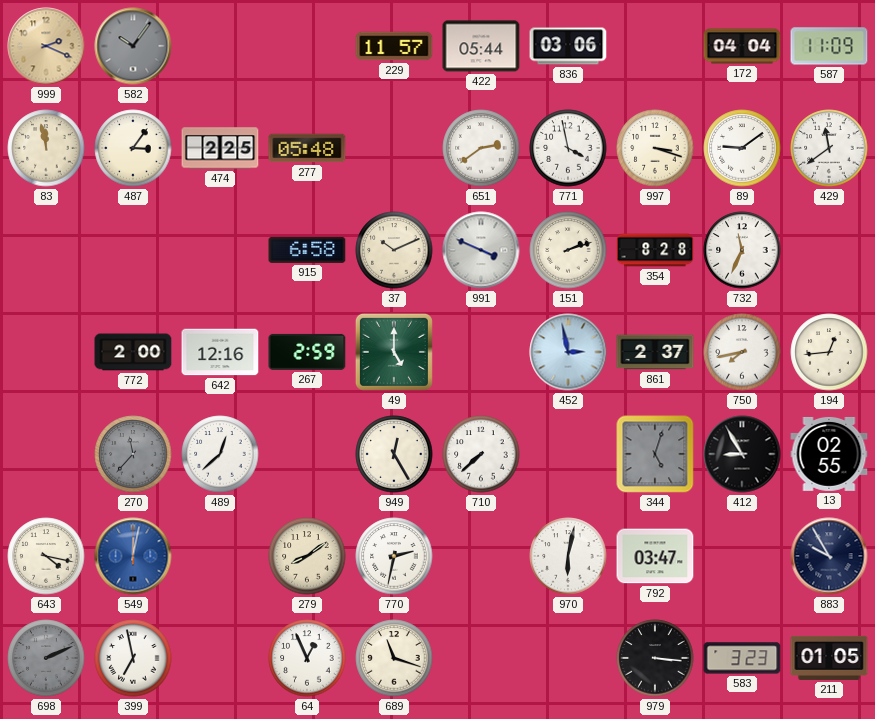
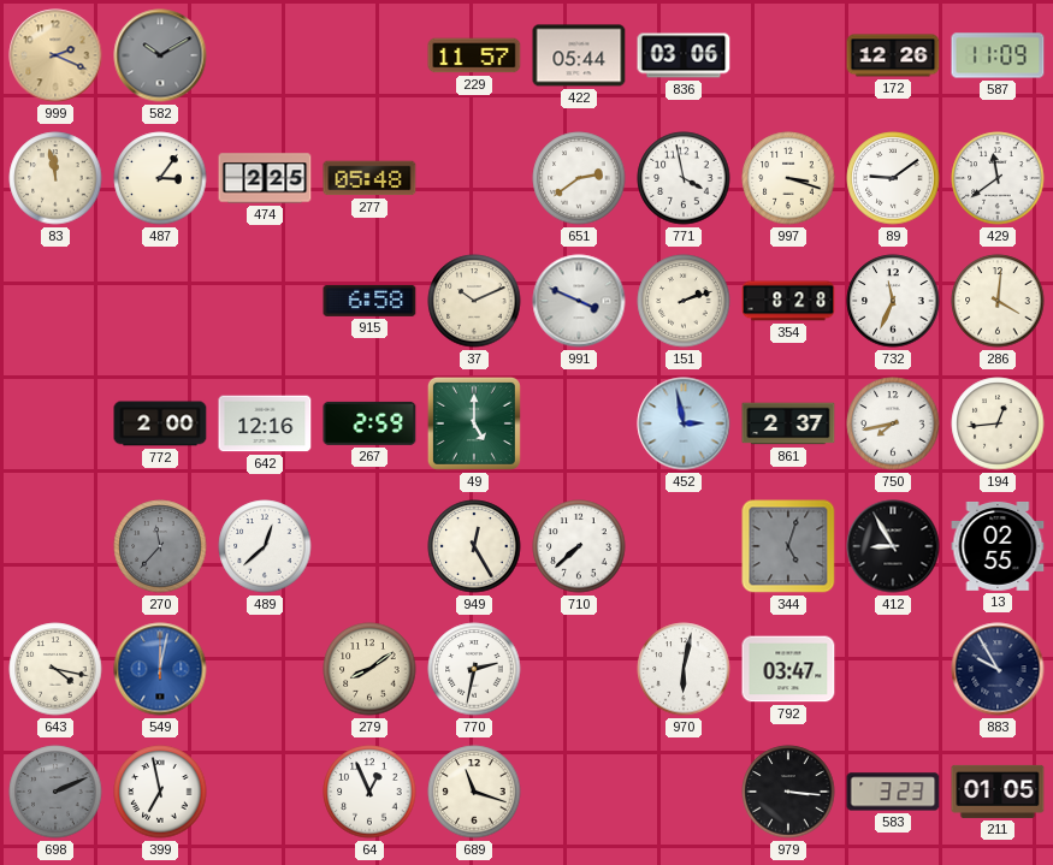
582: 10:06 -> 10:10 (160, 55)
172: 04:04 -> 12:26 (893, 55)
286: none -> 4:01 (998, 301)
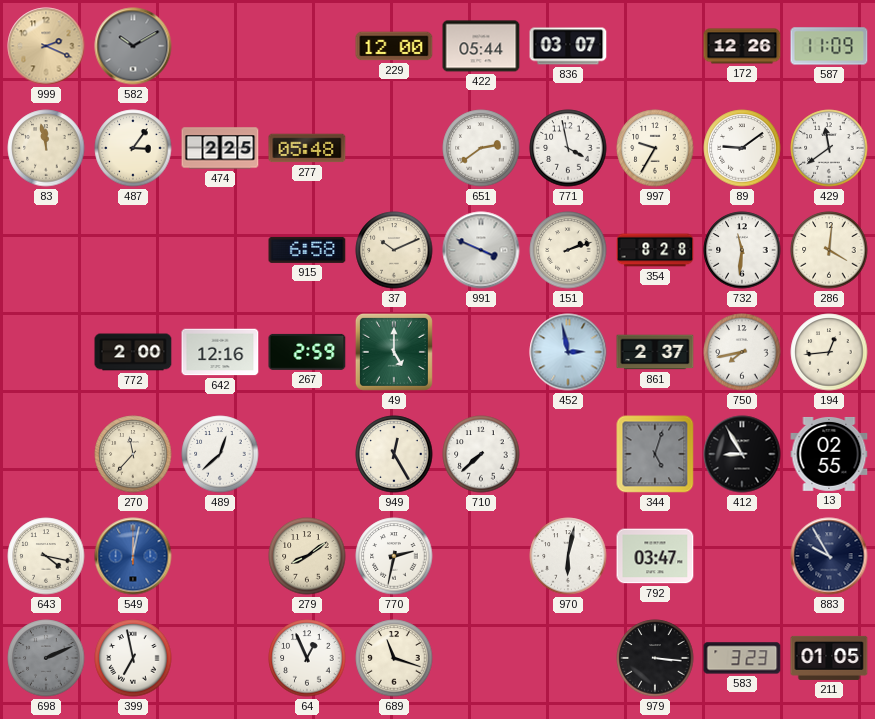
229: 11:57 -> 12:00 (394, 46)
836: 03:06 -> 03:07 (568, 46)
997: 3:18 -> 9:35 (655, 148)
732: 11:34 -> 11:31 (742, 250)
270 dial: grey -> cream (133, 454)
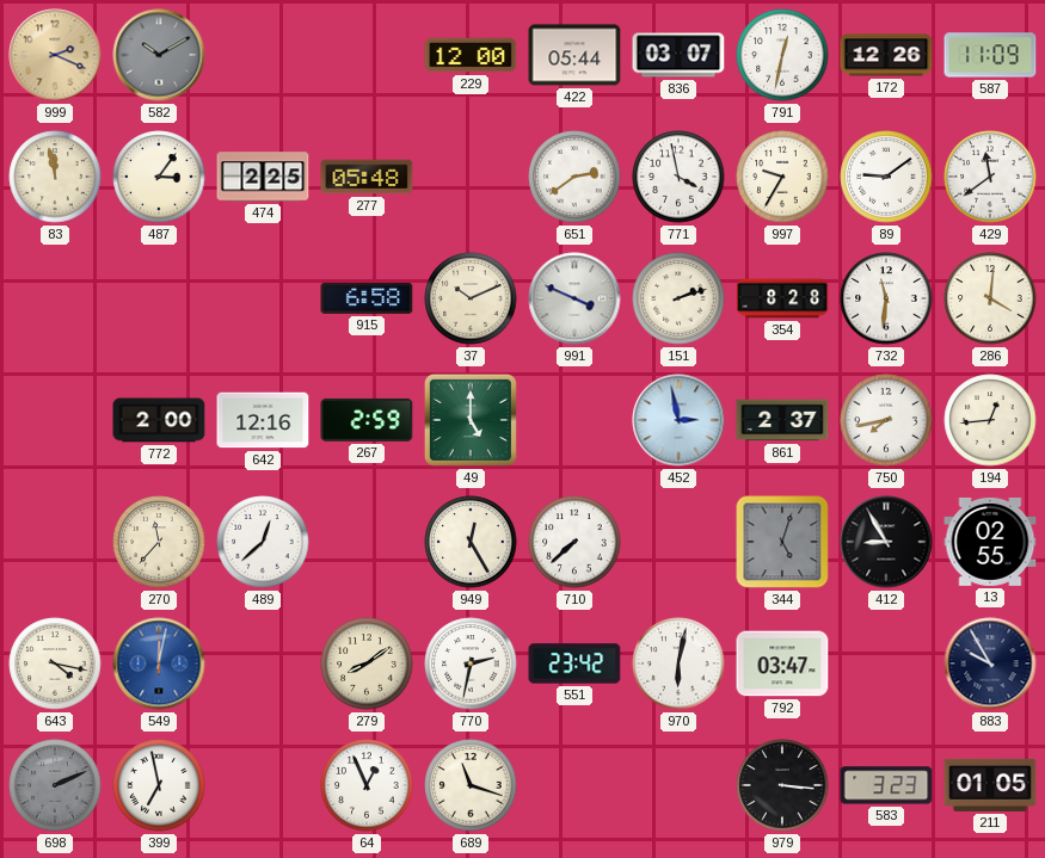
791: none -> 12:32 (782, 55)
551: none -> 23:42 (574, 663)
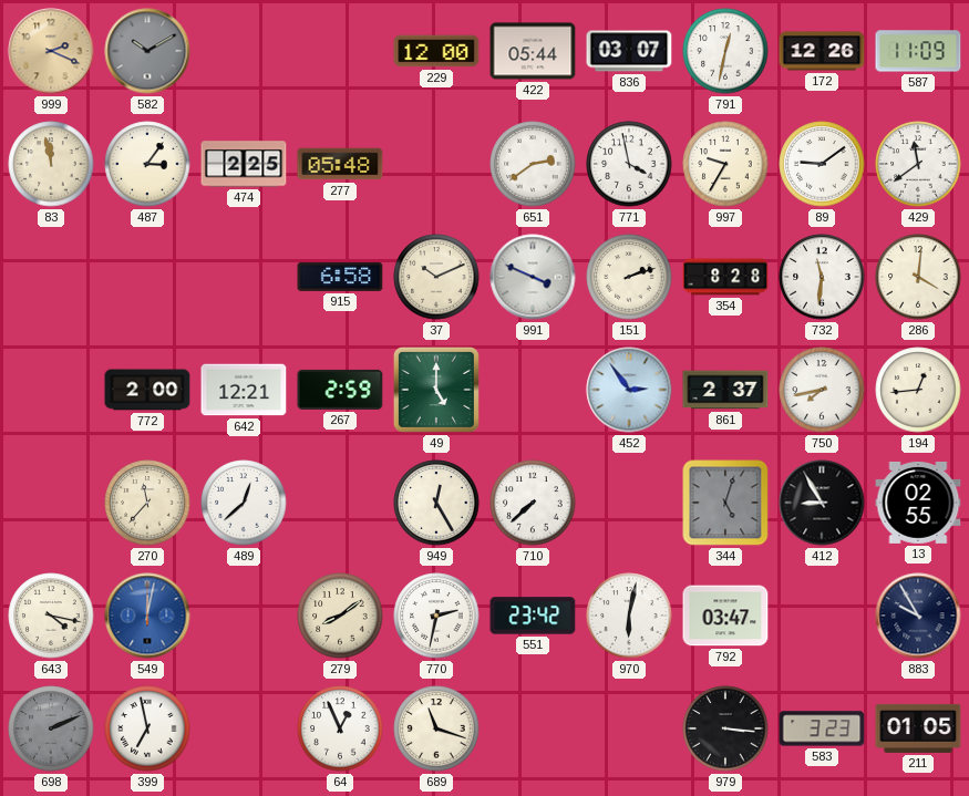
642: 12:16 -> 12:21 (244, 390)
452: 2:58 -> 2:54 (629, 390)
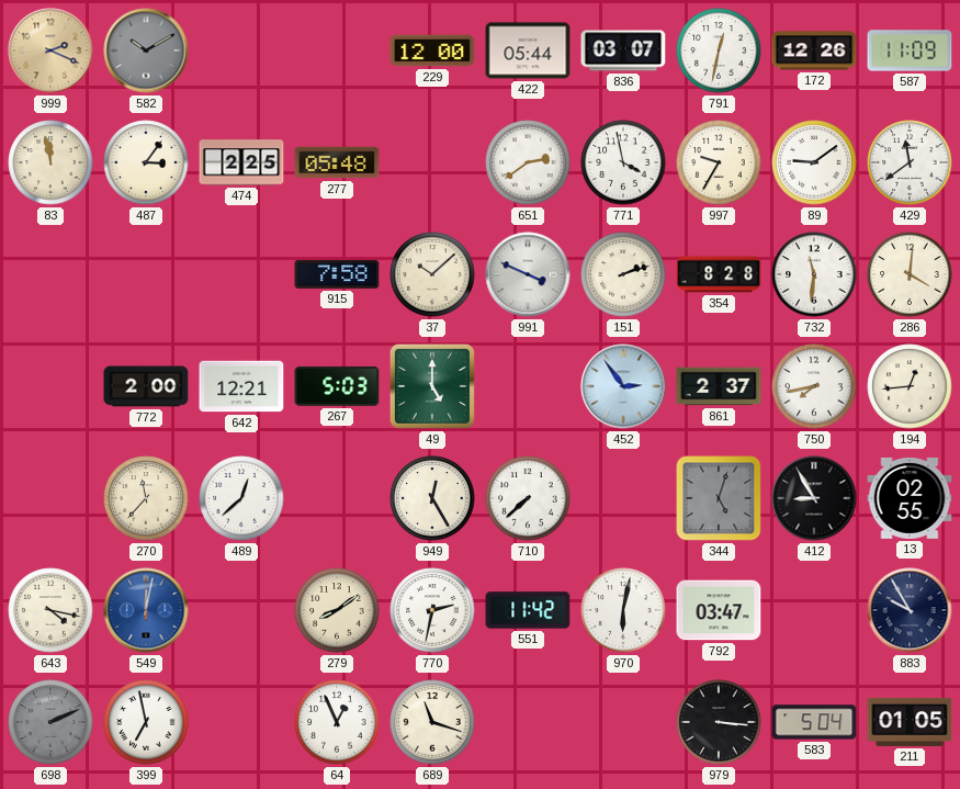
915: 6:58 -> 7:58 (337, 274)
37: 10:11 -> 10:08 (432, 274)
267: 2:59 -> 5:03 (337, 386)
551: 23:42 -> 11:42 (528, 610)
583: 3:23 -> 5:04 (814, 722)
